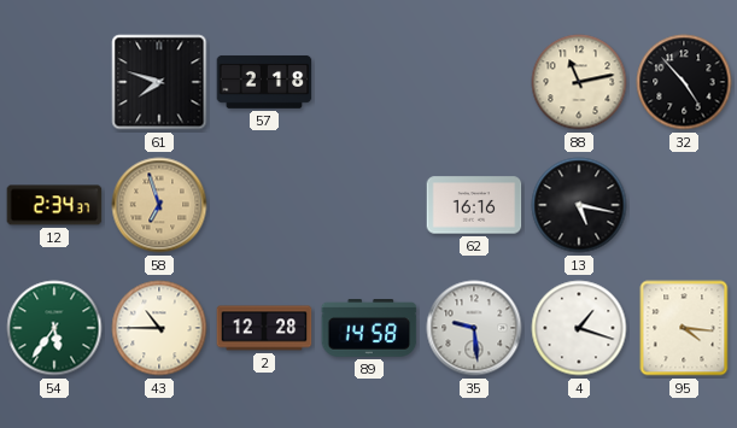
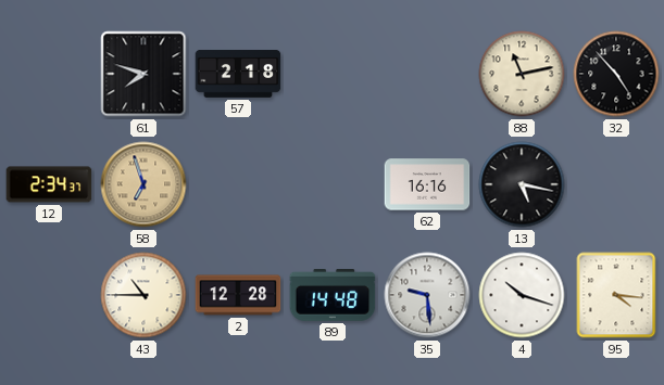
54: 5:36 -> none (54, 328)
89: 14:58 -> 14:48 (333, 296)
4: 1:18 -> 10:18 (522, 295)
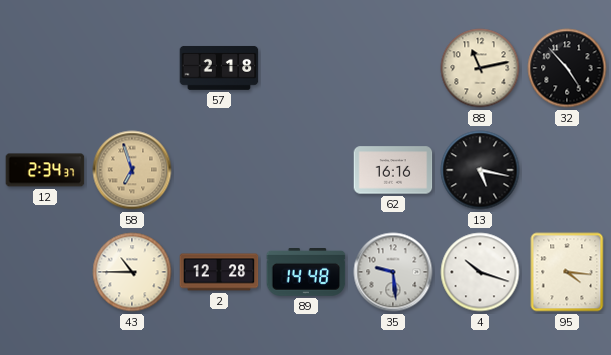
61: 7:48 -> none (143, 74)
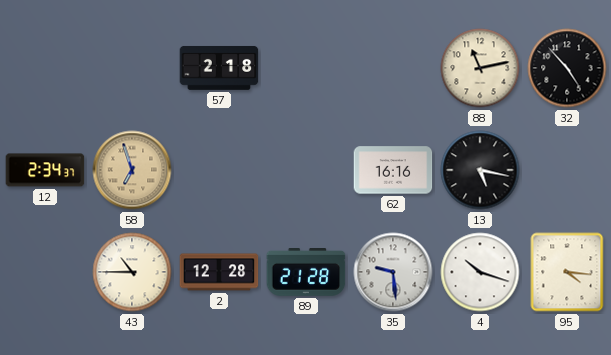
89: 14:48 -> 21:28 (306, 273)
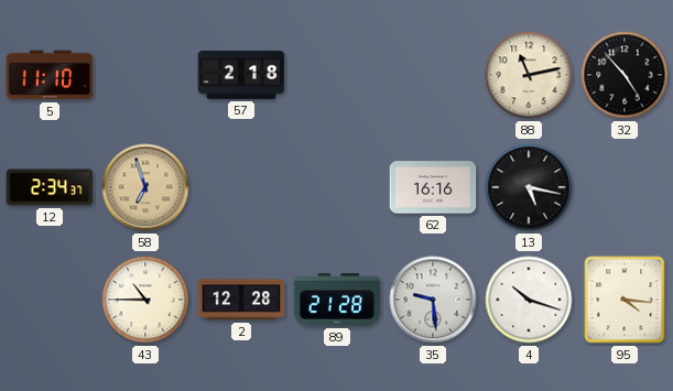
5: none -> 11:10 (50, 75)
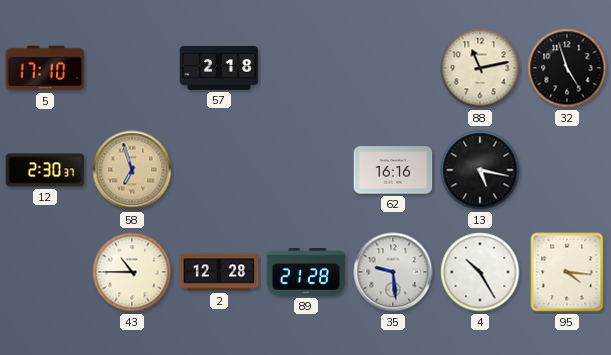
5: 11:10 -> 17:10 (45, 68)
32: 4:53 -> 4:57 (567, 68)
12: 2:34 -> 2:30 (45, 170)
4: 10:18 -> 10:25 (480, 272)
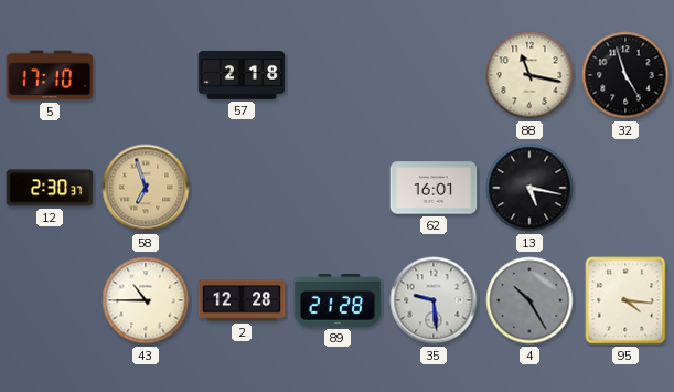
88: 11:13 -> 11:17 (529, 75)
62: 16:16 -> 16:01 (434, 188)
4 dial: white -> grey (529, 300)
